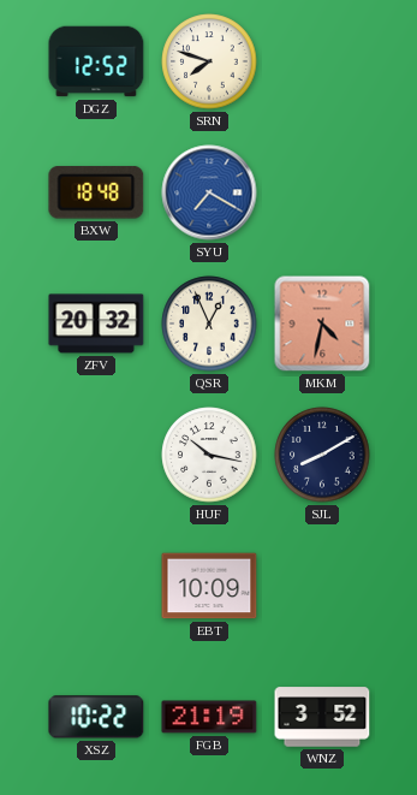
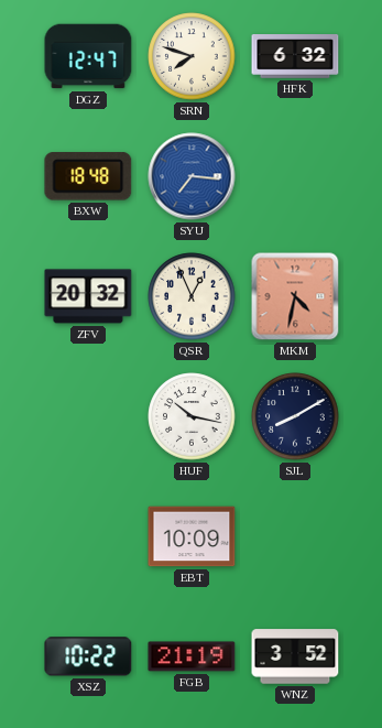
DGZ: 12:52 -> 12:47 (88, 56)
HFK: none -> 6:32 (295, 57)
SYU: 7:20 -> 7:16 (192, 176)
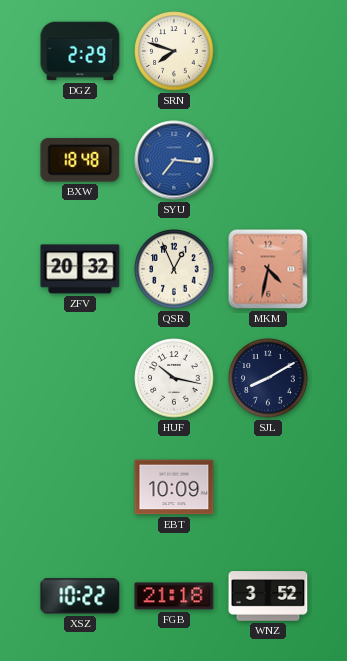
DGZ: 12:47 -> 2:29 (80, 51)
HFK: 6:32 -> none (295, 57)
FGB: 21:19 -> 21:18 (174, 596)
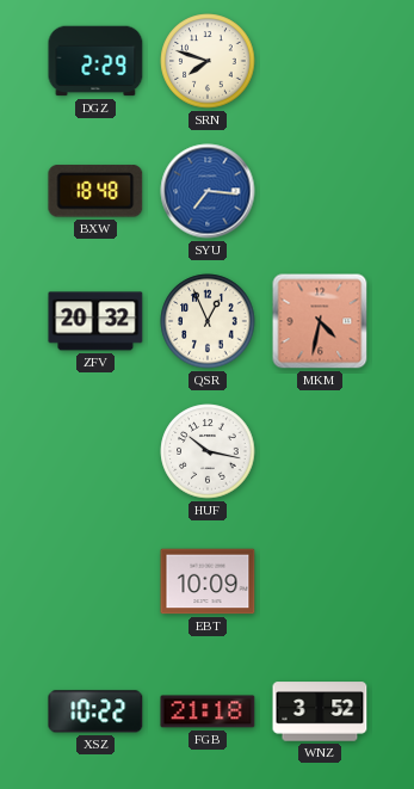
SJL: 8:10 -> none (268, 378)
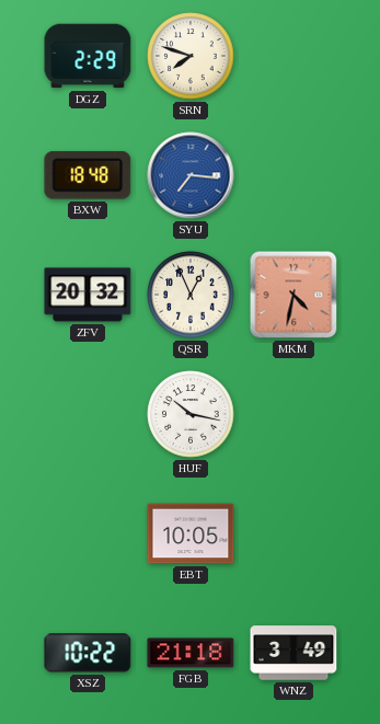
EBT: 10:09 -> 10:05 (191, 533)
WNZ: 3:52 -> 3:49 (293, 653)
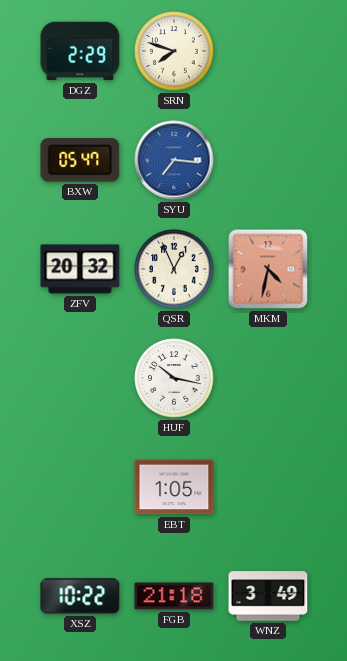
BXW: 18:48 -> 05:47 (80, 160)
EBT: 10:05 -> 1:05 (174, 487)
